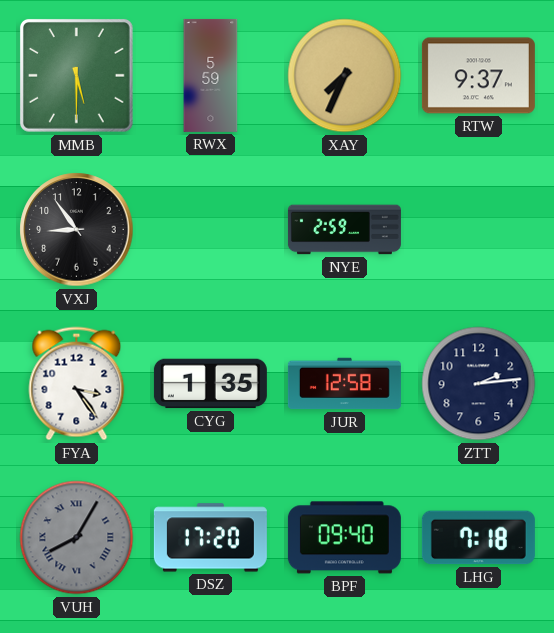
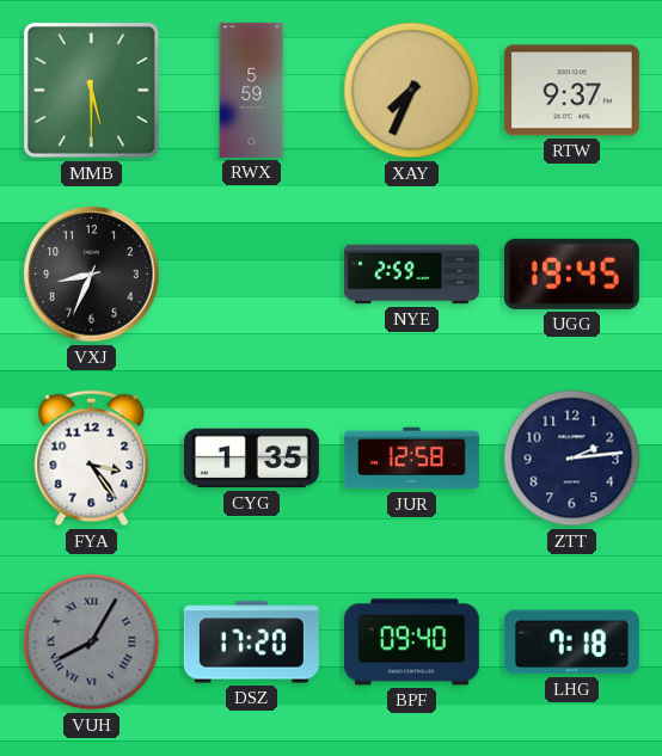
VXJ: 8:54 -> 8:34 (92, 275)
UGG: none -> 19:45 (571, 273)
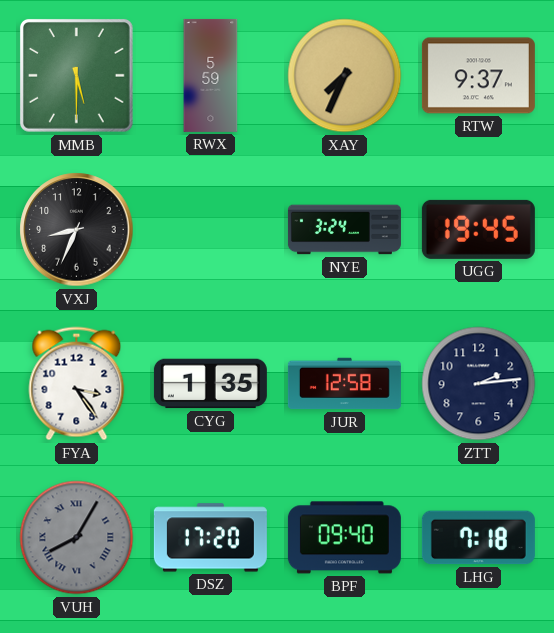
NYE: 2:59 -> 3:24 (344, 230)
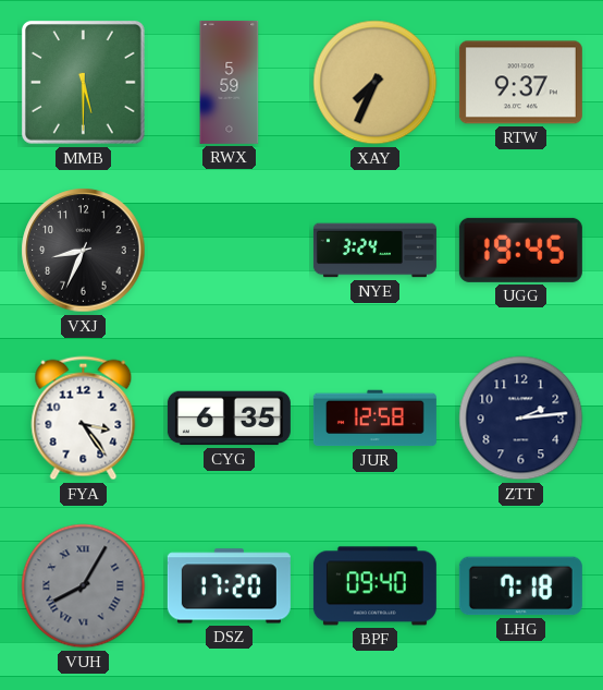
CYG: 1:35 -> 6:35 (229, 419)
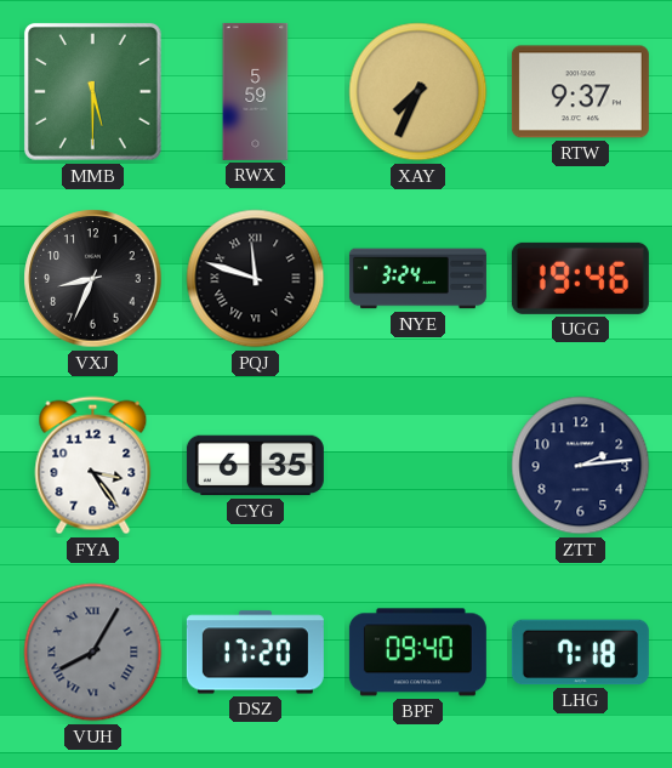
PQJ: none -> 11:48 (256, 279)
UGG: 19:45 -> 19:46 (580, 278)
JUR: 12:58 -> none (374, 419)
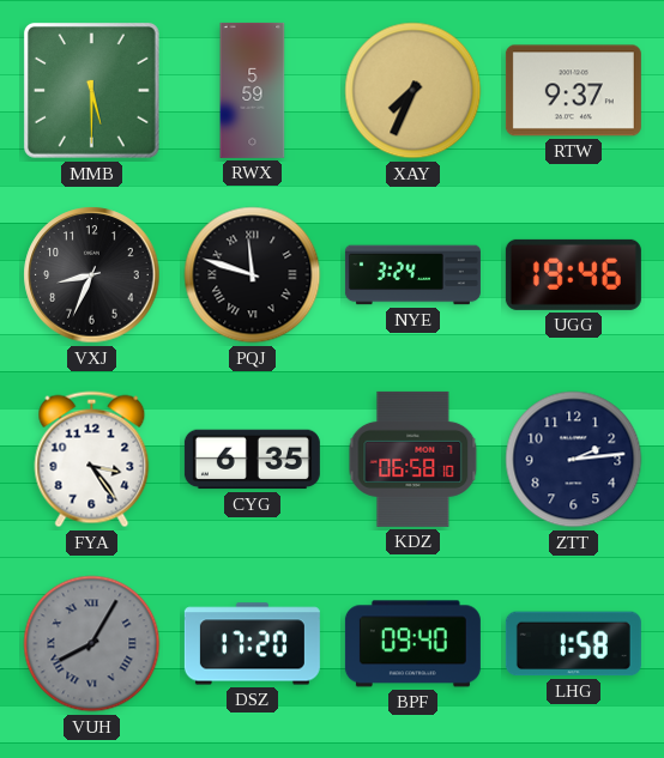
KDZ: none -> 06:58 (414, 459)
LHG: 7:18 -> 1:58 (573, 644)
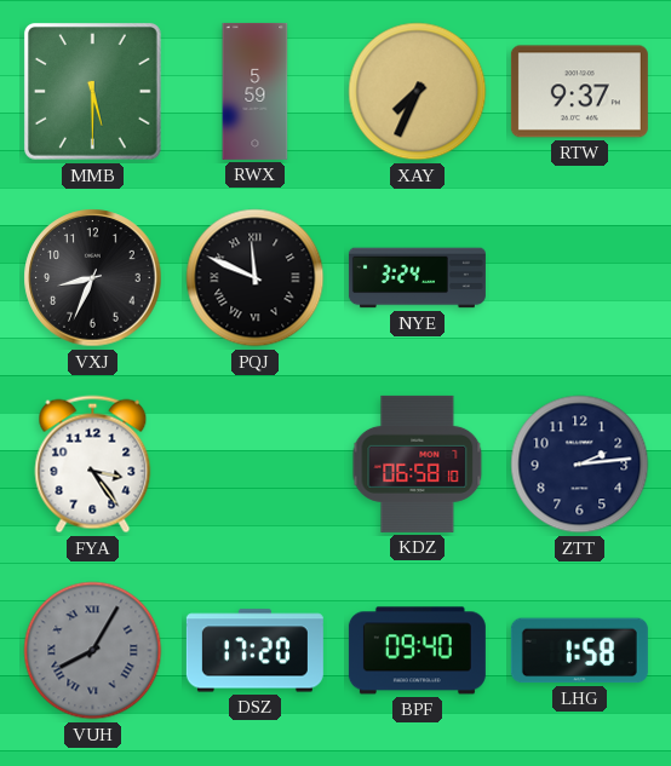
PQJ: 11:48 -> 11:49 (256, 278)
UGG: 19:46 -> none (573, 274)
CYG: 6:35 -> none (252, 460)
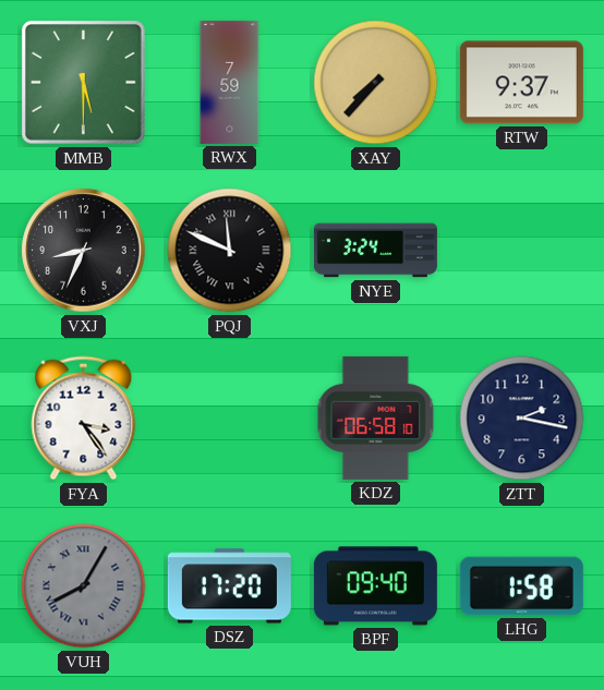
RWX: 5:59 -> 7:59 (230, 82)
XAY: 7:34 -> 7:37 (376, 83)
ZTT: 2:14 -> 2:17 (522, 419)
